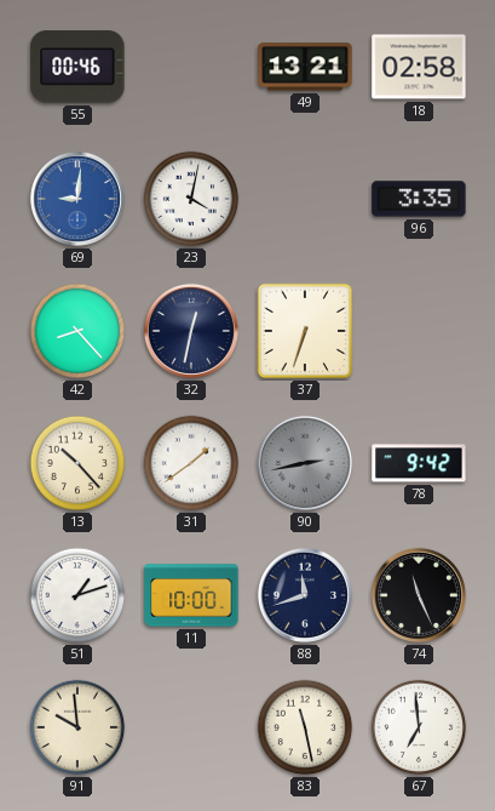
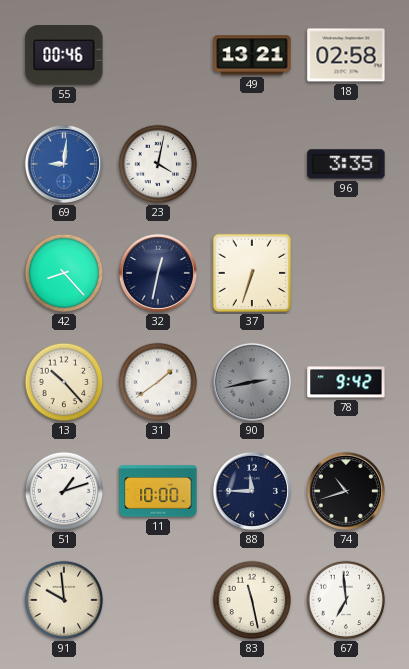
88: 11:42 -> 11:45 (252, 491)
74: 11:26 -> 10:42 (346, 491)
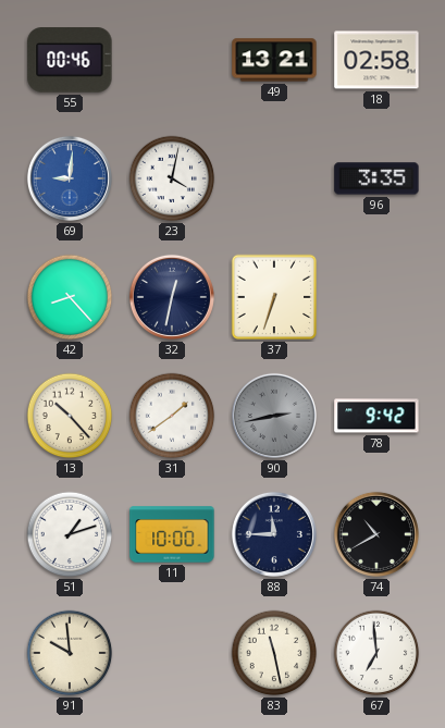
74: 10:42 -> 10:40 (376, 534)
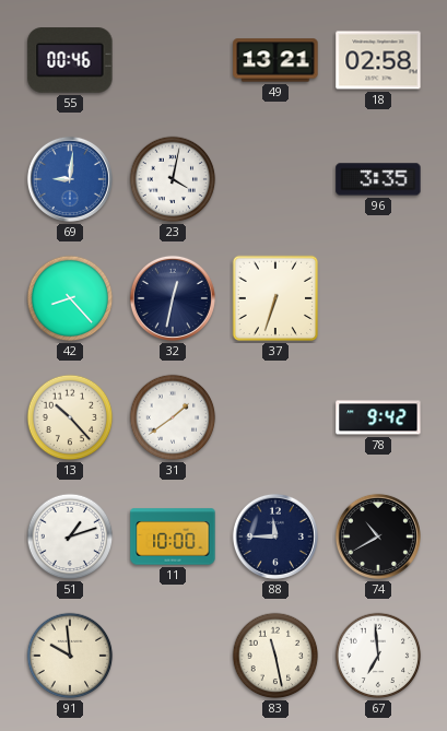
90: 2:43 -> none (274, 416)
